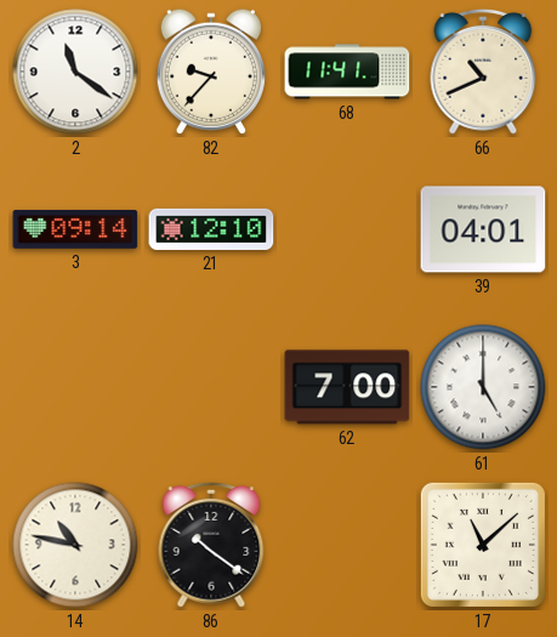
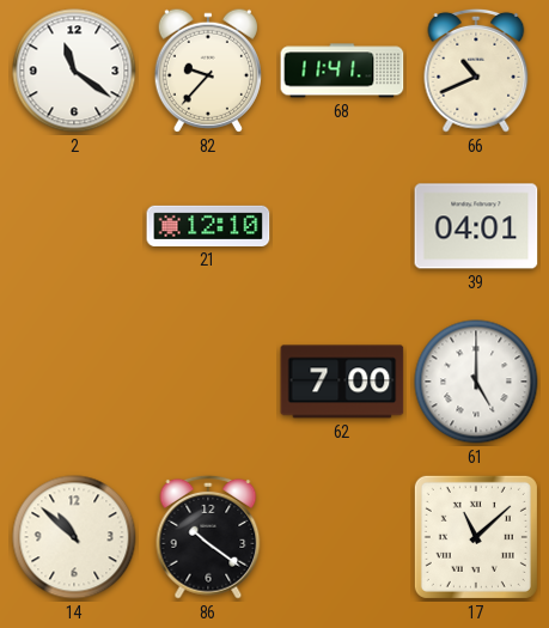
3: 09:14 -> none (75, 229)
14: 10:47 -> 10:52 (74, 537)
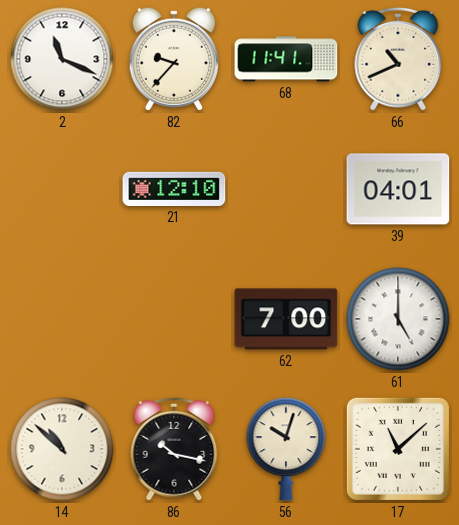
2: 11:21 -> 11:19 (62, 59)
86: 10:21 -> 10:17 (174, 449)
56: none -> 10:03 (286, 449)
